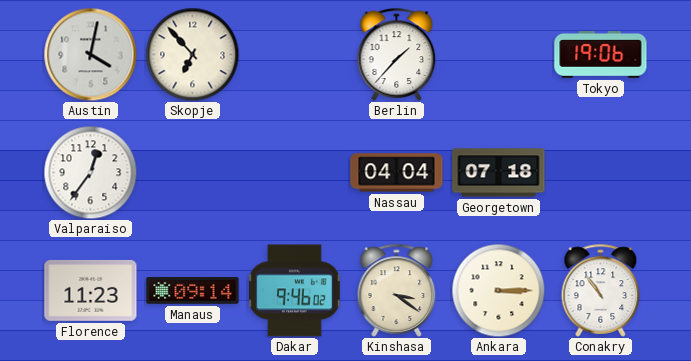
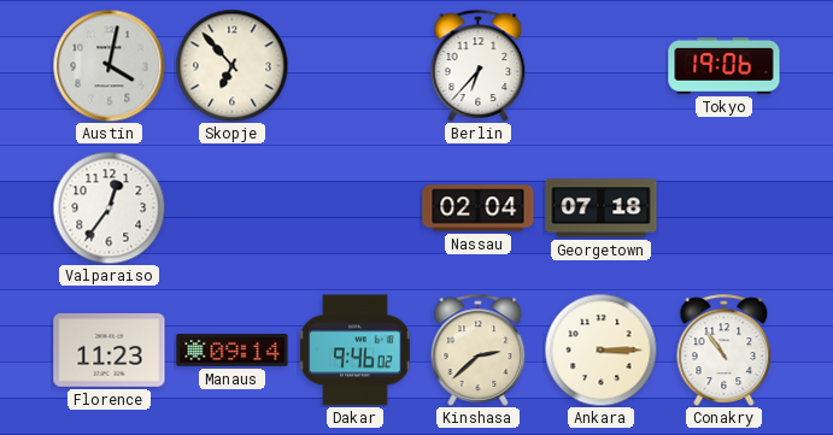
Berlin: 1:37 -> 6:37 (479, 65)
Nassau: 04:04 -> 02:04 (479, 208)
Kinshasa: 3:21 -> 2:38 (479, 349)
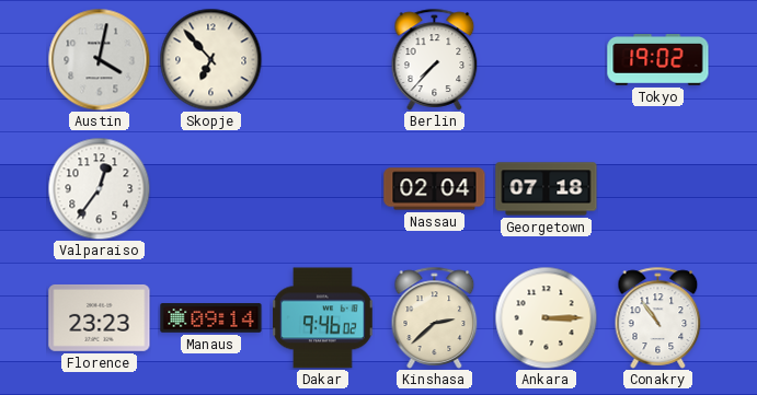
Berlin: 6:37 -> 7:37 (435, 59)
Tokyo: 19:06 -> 19:02 (658, 60)
Florence: 11:23 -> 23:23 (100, 317)
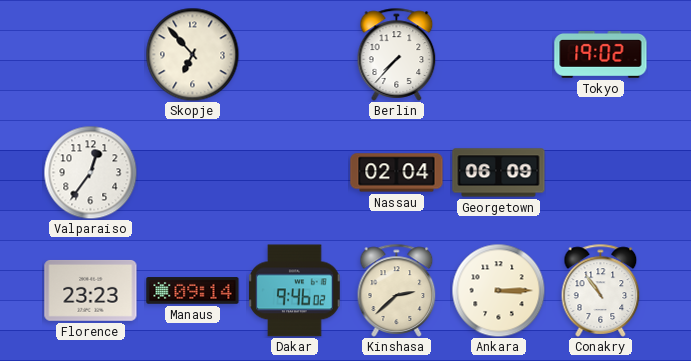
Austin: 4:02 -> none (99, 59)
Georgetown: 07:18 -> 06:09 (499, 173)
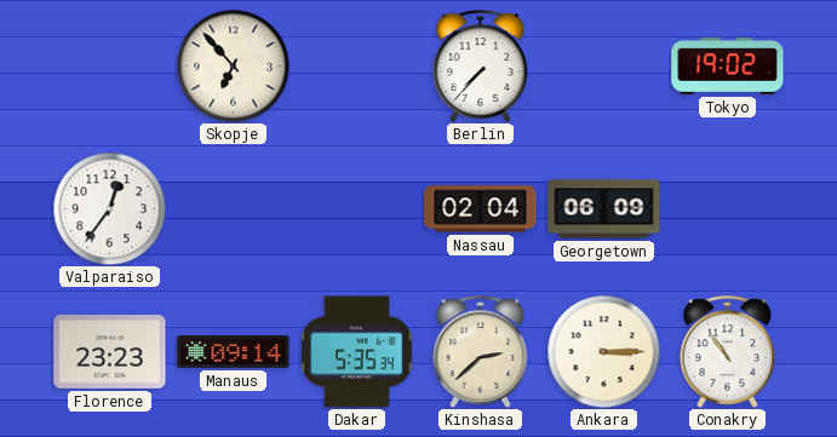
Dakar: 9:46 -> 5:35 (357, 352)
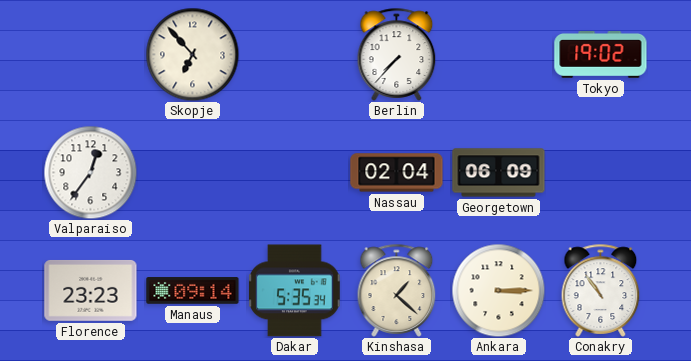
Kinshasa: 2:38 -> 1:22 (397, 290)
